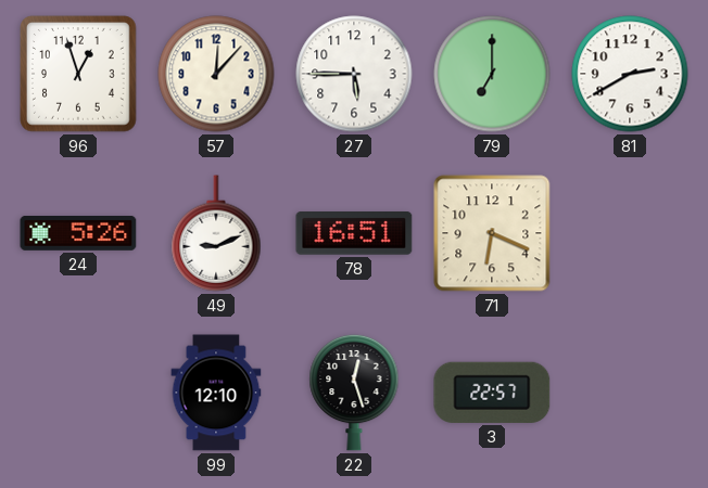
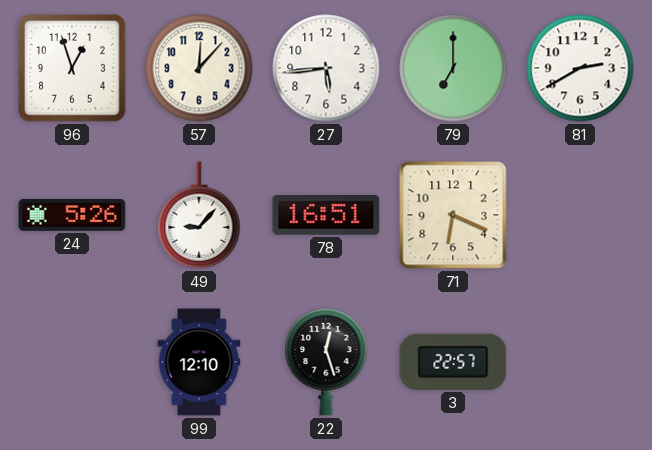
27: 5:45 -> 5:44 (326, 68)
49: 9:11 -> 9:07 (199, 215)
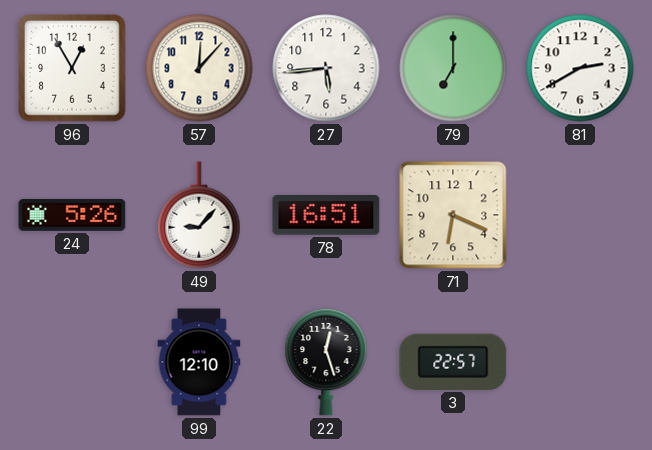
96: 12:57 -> 12:55 (72, 68)
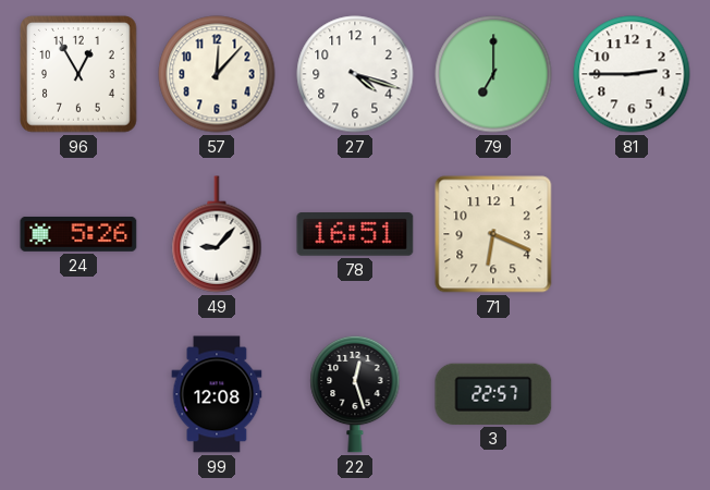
27: 5:44 -> 4:18 (355, 74)
81: 2:40 -> 2:45 (632, 74)
99: 12:10 -> 12:08 (217, 394)
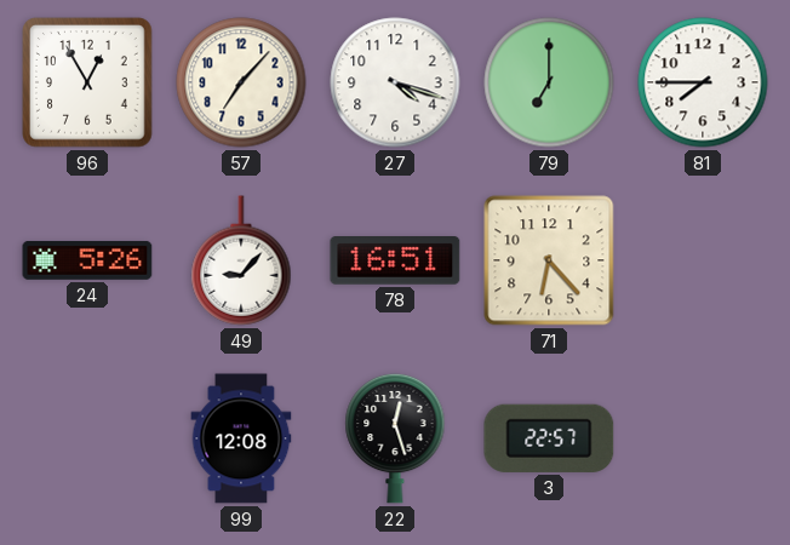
57: 12:07 -> 7:07 (241, 82)
81: 2:45 -> 7:45 (703, 82)
71: 6:19 -> 6:23 (549, 260)
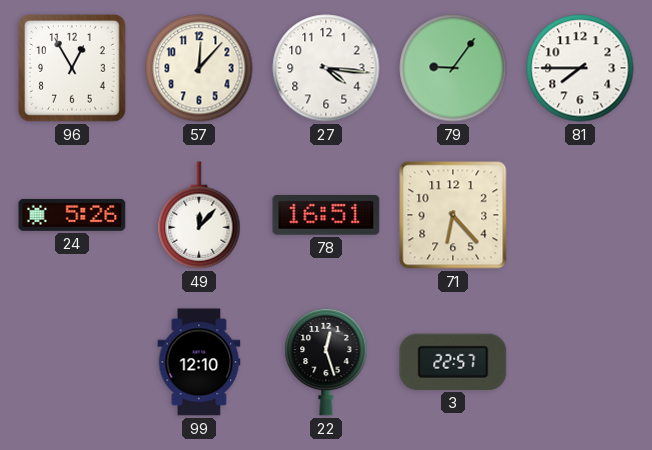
57: 7:07 -> 12:07 (199, 68)
27: 4:18 -> 4:16 (326, 68)
79: 7:00 -> 9:06 (453, 68)
49: 9:07 -> 12:07 (199, 215)
99: 12:08 -> 12:10 (199, 362)
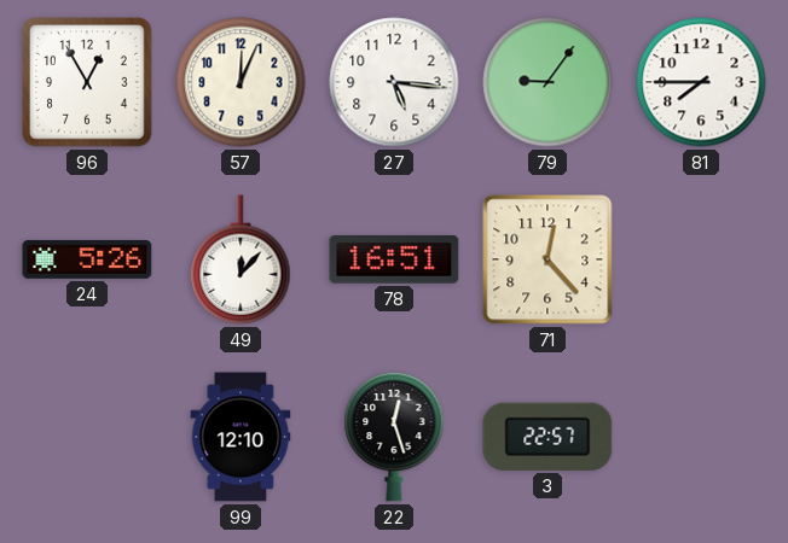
57: 12:07 -> 12:04 (241, 82)
27: 4:16 -> 5:16 (394, 82)
71: 6:23 -> 12:23 (547, 259)
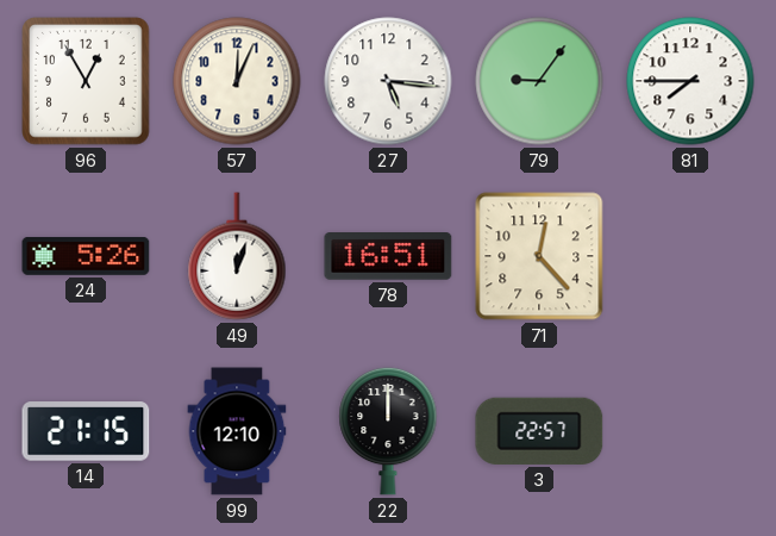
49: 12:07 -> 12:03 (237, 256)
14: none -> 21:15 (86, 431)
22: 12:27 -> 12:00 (388, 431)
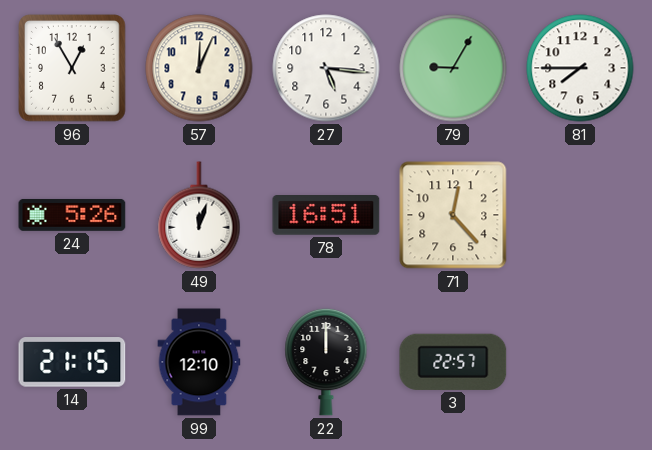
79: 9:06 -> 9:05 (453, 68)
